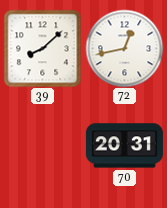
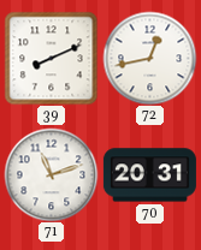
39: 8:08 -> 8:11 (51, 58)
71: none -> 11:12 (51, 174)
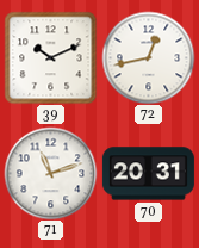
39: 8:11 -> 10:11 (50, 57)
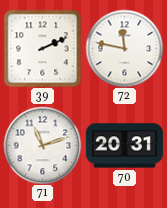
39: 10:11 -> 2:11 (42, 48)
72: 12:43 -> 11:47 (124, 48)
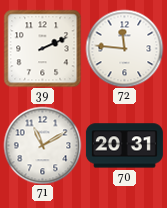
72: 11:47 -> 11:46 (124, 48)
71: 11:12 -> 11:10 (42, 145)
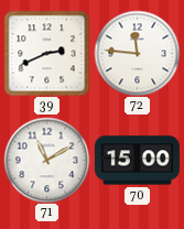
39: 2:11 -> 2:41 (46, 53)
70: 20:31 -> 15:00 (137, 161)
